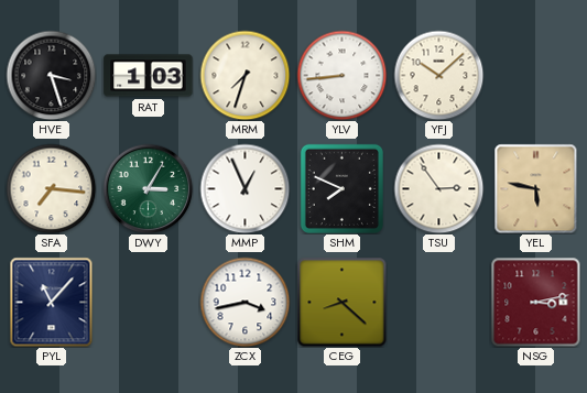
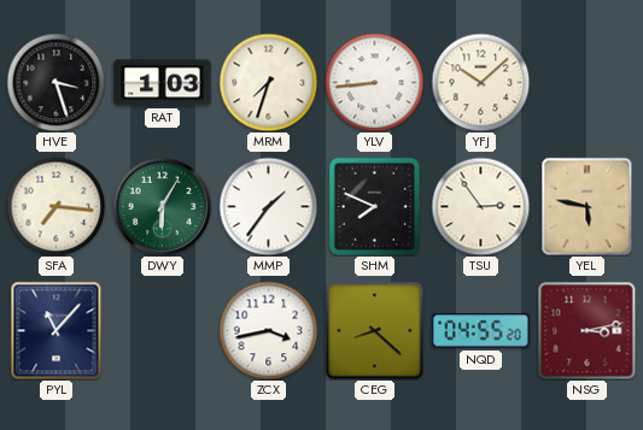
DWY: 3:05 -> 6:05 (162, 206)
MMP: 12:56 -> 1:36 (268, 206)
NQD: none -> 04:55 (481, 331)
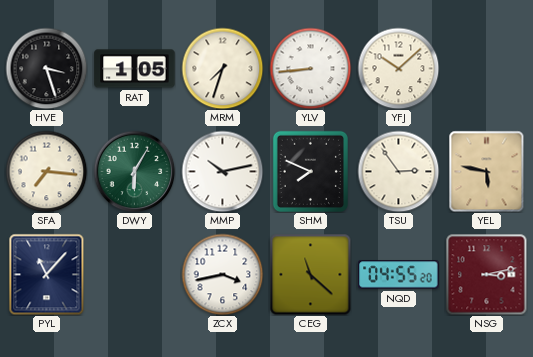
RAT: 1:03 -> 1:05 (135, 69)
MMP: 1:36 -> 10:13 (222, 171)
CEG: 8:22 -> 11:22 (310, 274)
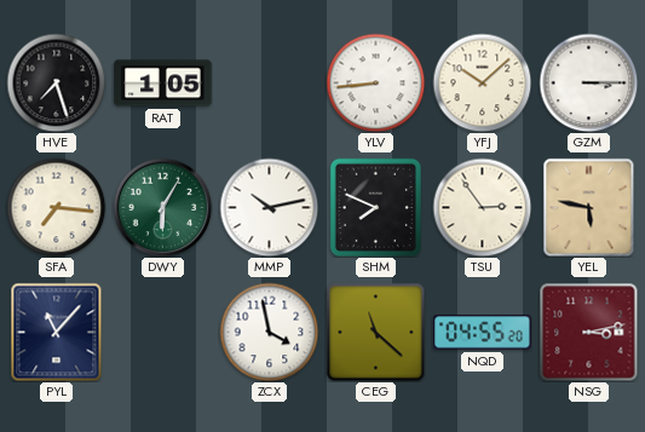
HVE: 3:27 -> 7:27 (56, 82)
MRM: 7:33 -> none (222, 68)
GZM: none -> 3:15 (588, 82)
ZCX: 3:43 -> 3:58 (269, 332)
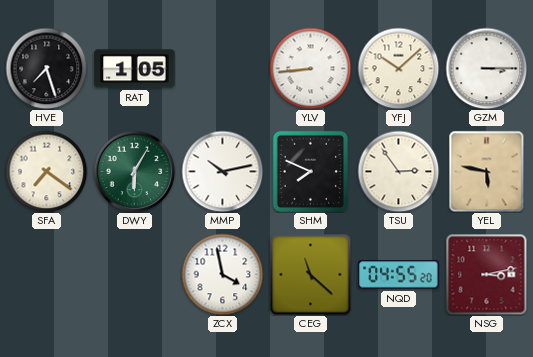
SFA: 7:16 -> 7:21 (46, 171)
PYL: 11:07 -> none (57, 332)
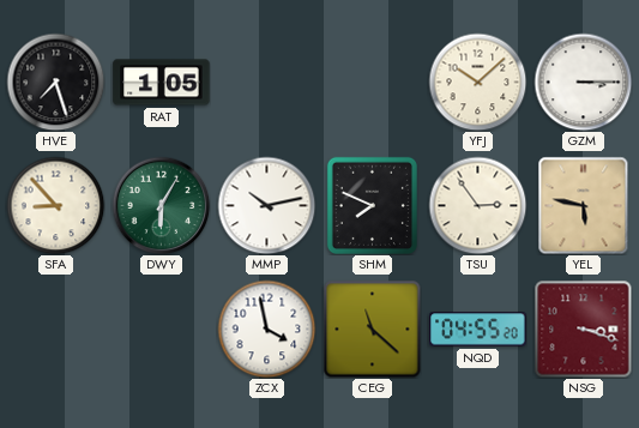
YLV: 8:44 -> none (310, 68)
SFA: 7:21 -> 8:53 (55, 205)
NSG: 3:13 -> 3:18 (583, 328)
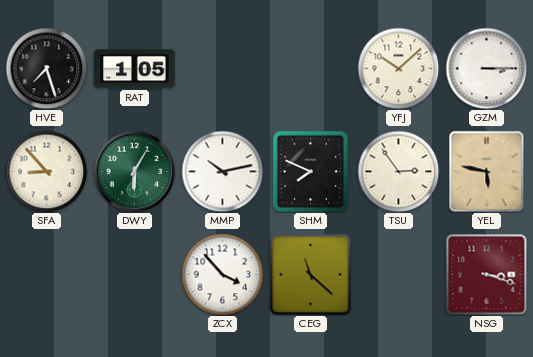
ZCX: 3:58 -> 3:53 (222, 274)
NQD: 04:55 -> none (478, 330)
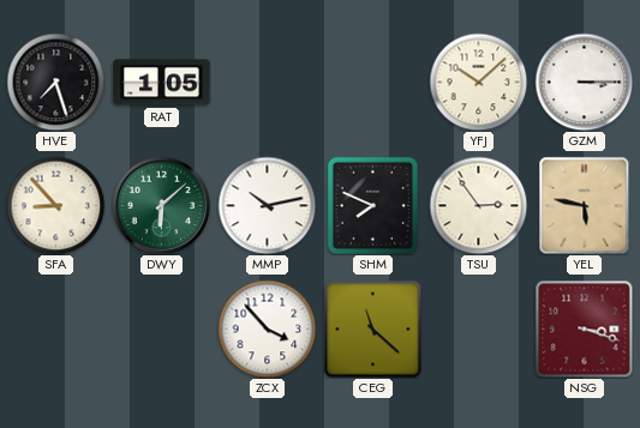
DWY: 6:05 -> 6:08 (161, 205)
